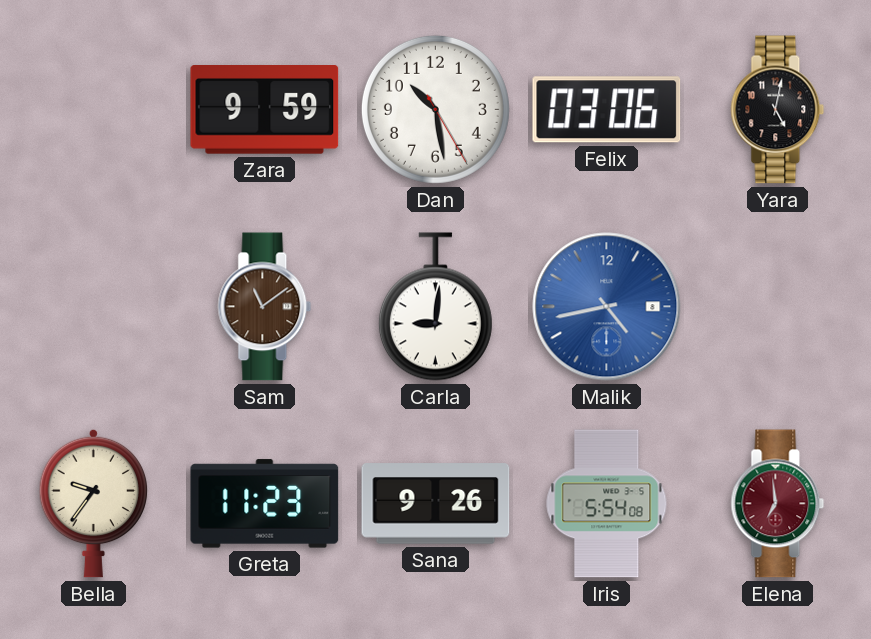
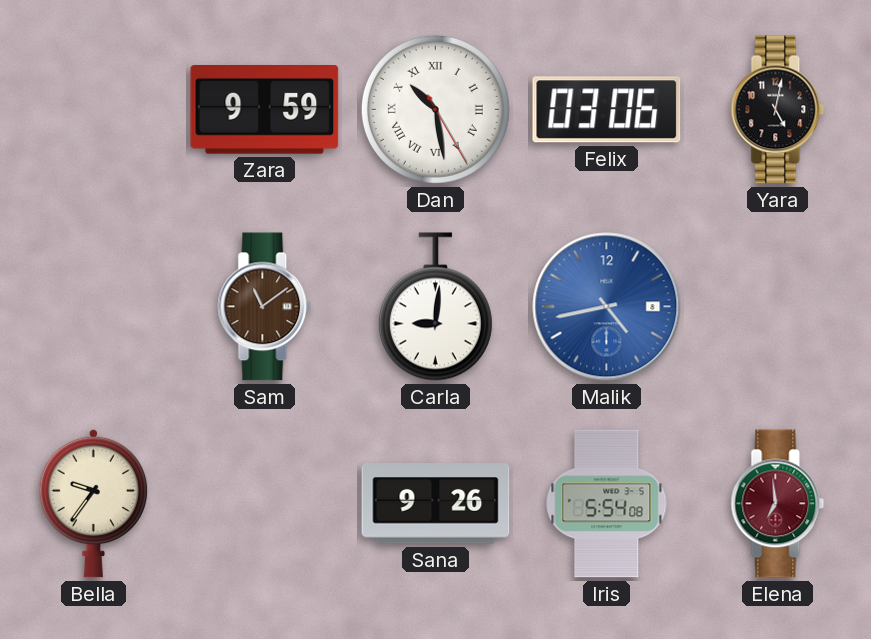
Dan numerals: Arabic -> Roman (435, 109)
Greta: 11:23 -> none (265, 504)
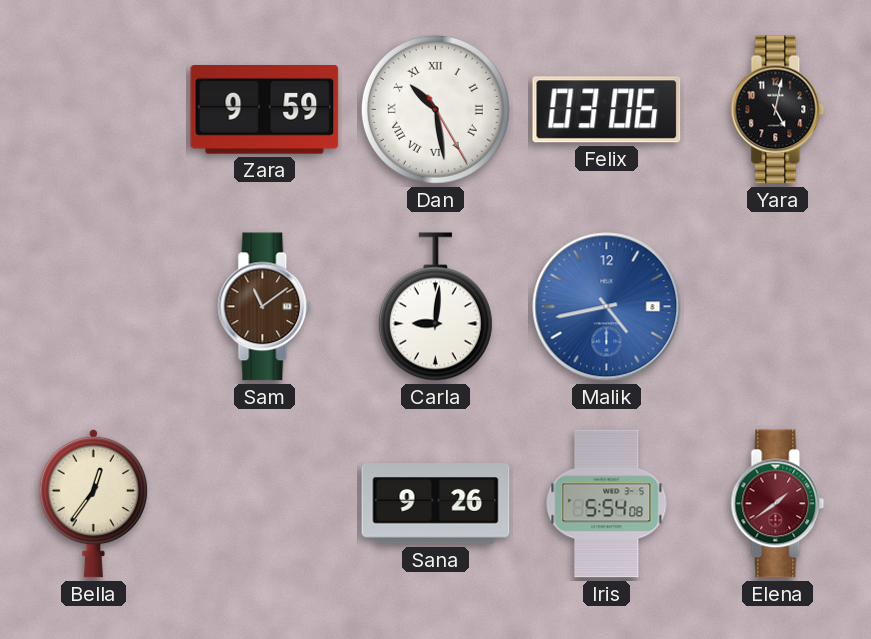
Bella: 9:36 -> 12:36 (93, 503)
Elena: 6:59 -> 1:39 (778, 504)
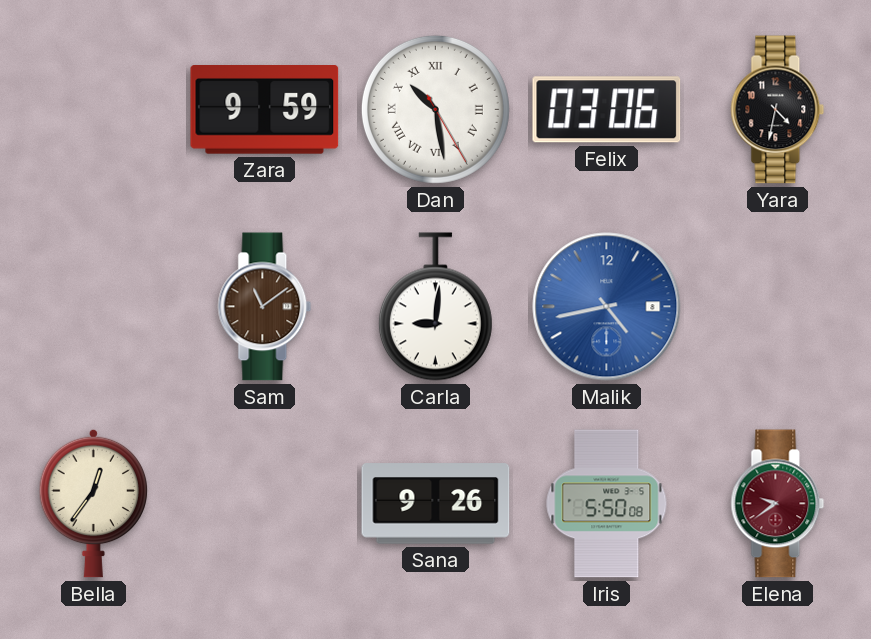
Yara: 5:02 -> 4:32 (778, 110)
Iris: 5:54 -> 5:50 (607, 504)
Elena: 1:39 -> 9:39 (778, 504)
